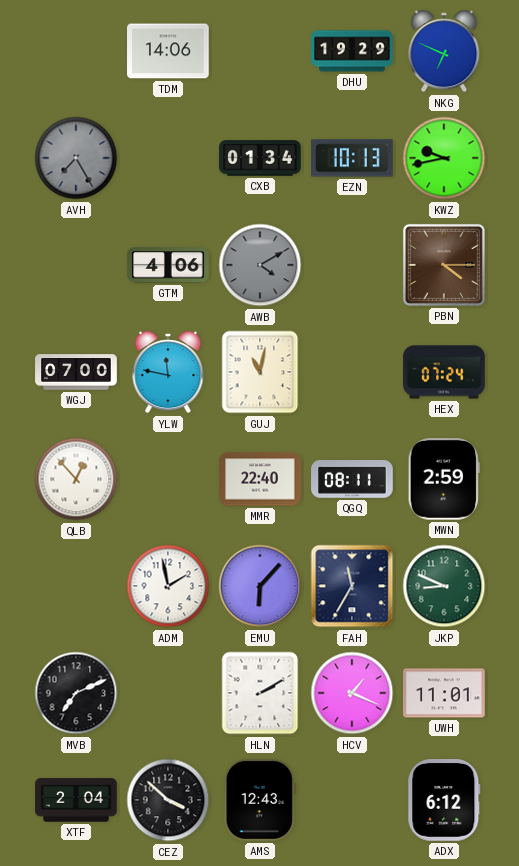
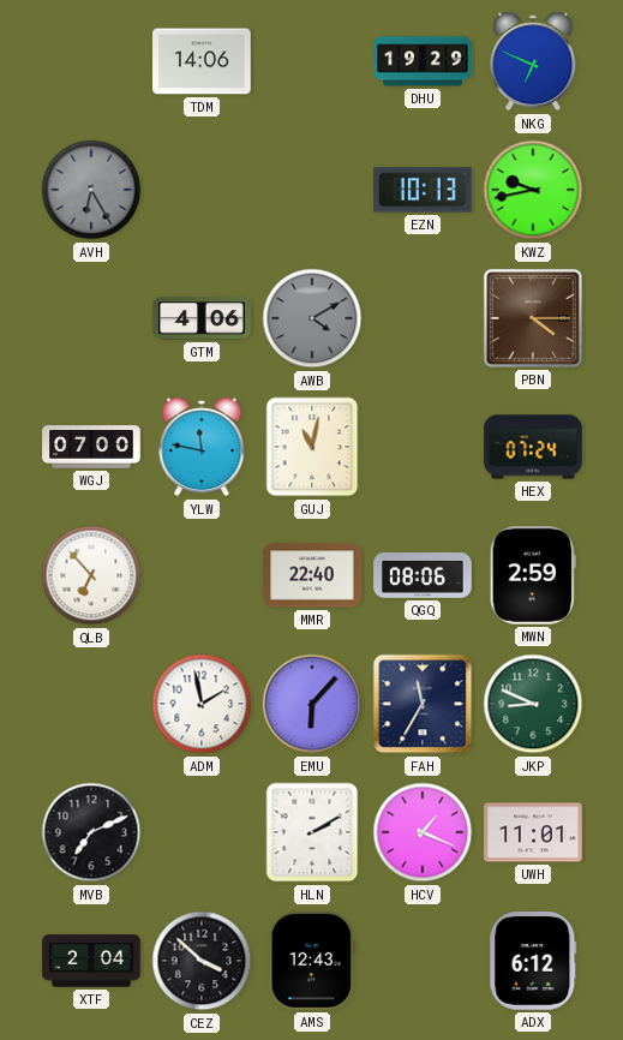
AVH: 7:25 -> 6:25 (91, 190)
CXB: 01:34 -> none (260, 158)
QLB: 12:53 -> 6:53 (91, 575)
QGQ: 08:11 -> 08:06 (423, 576)
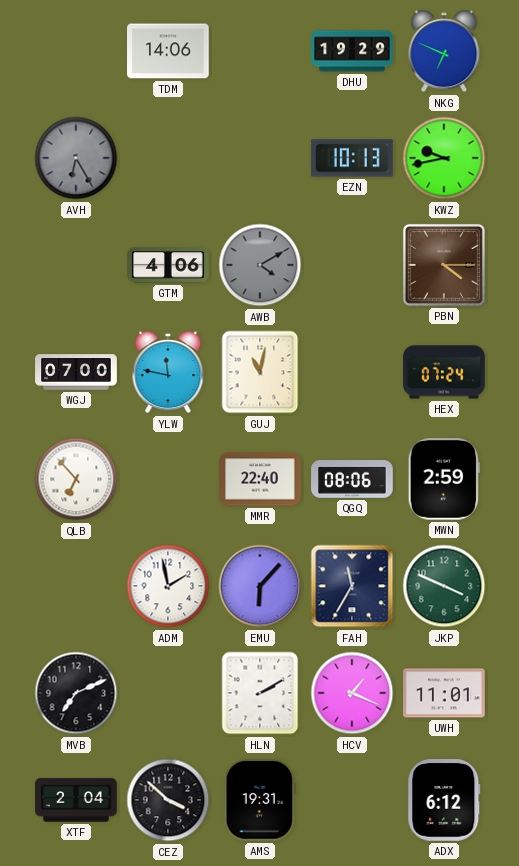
JKP: 8:49 -> 3:49 (444, 586)
AMS: 12:43 -> 19:31 (260, 800)
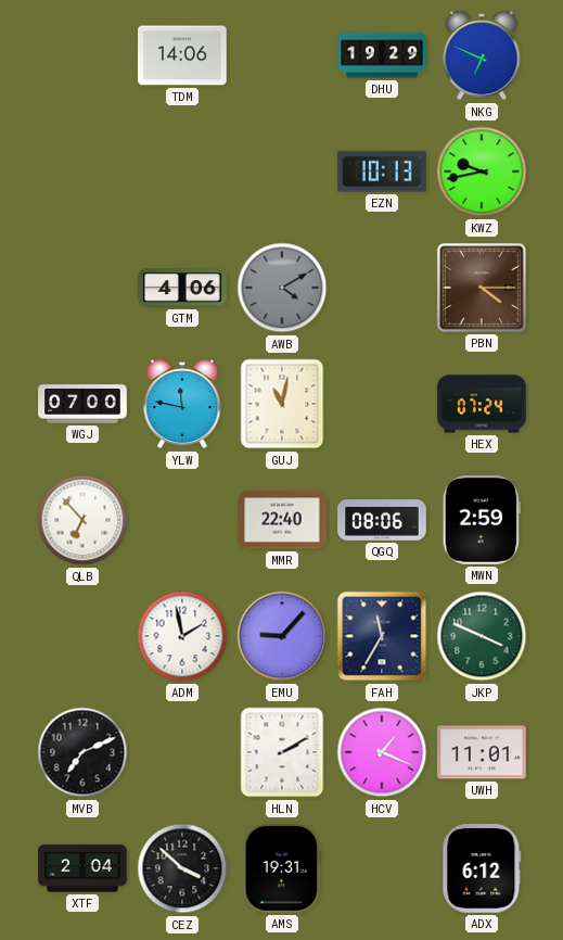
AVH: 6:25 -> none (76, 158)
EMU: 6:07 -> 9:07 (282, 636)
